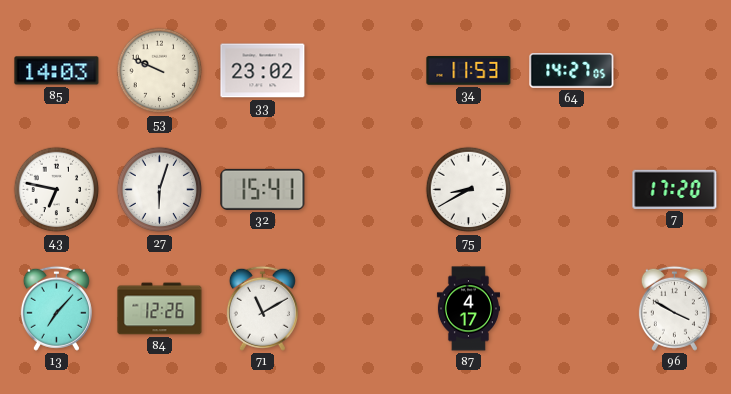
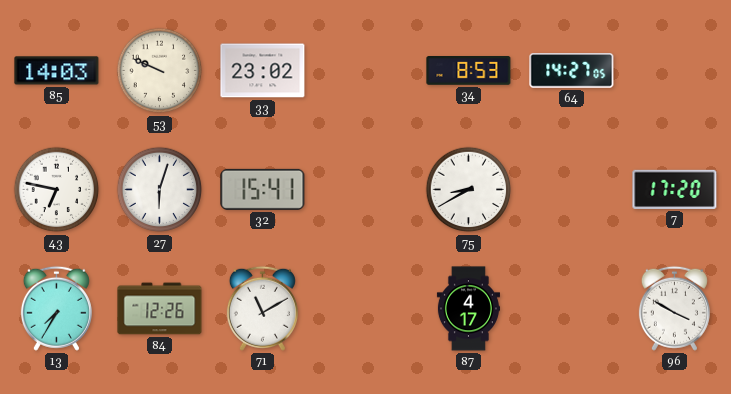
34: 11:53 -> 8:53 (469, 71)
13: 7:07 -> 7:35 (56, 308)
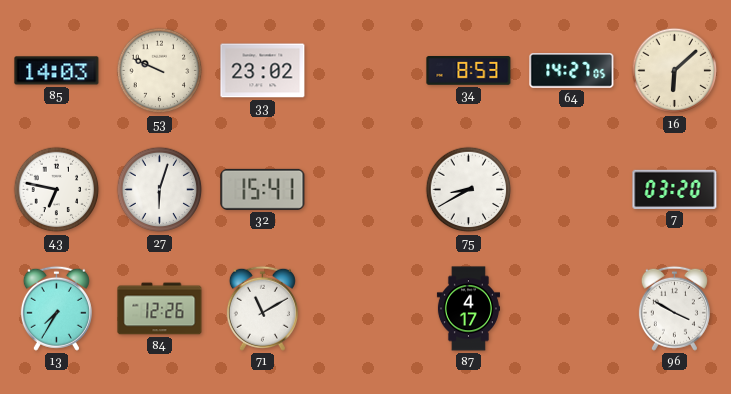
16: none -> 6:08 (675, 71)
7: 17:20 -> 03:20 (675, 189)
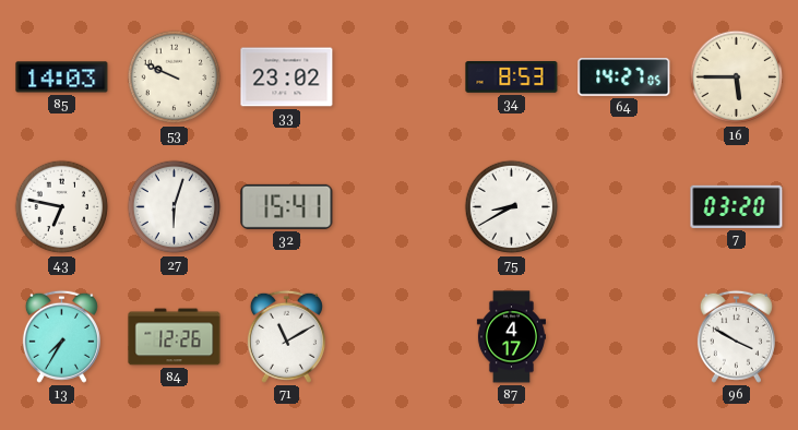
16: 6:08 -> 5:45 (737, 77)
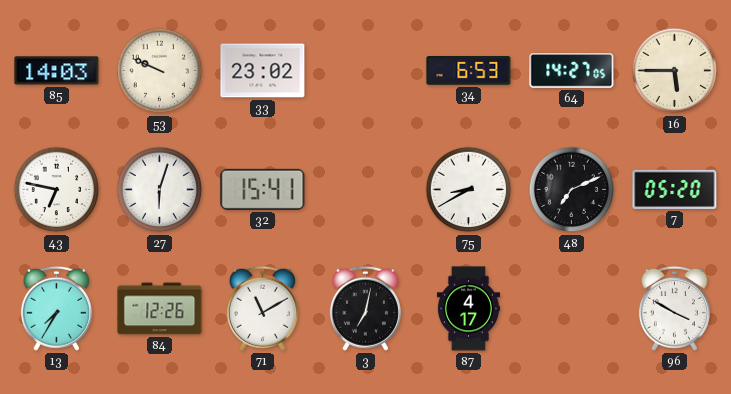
34: 8:53 -> 6:53 (469, 71)
48: none -> 7:11 (572, 190)
7: 03:20 -> 05:20 (675, 189)
3: none -> 7:02 (365, 308)
